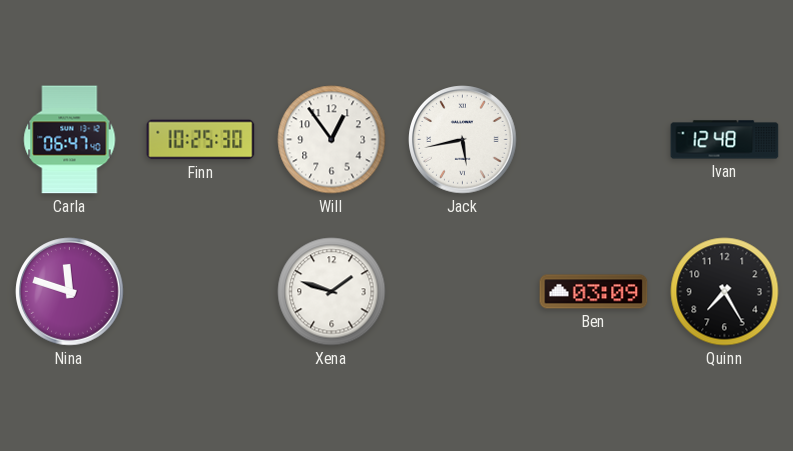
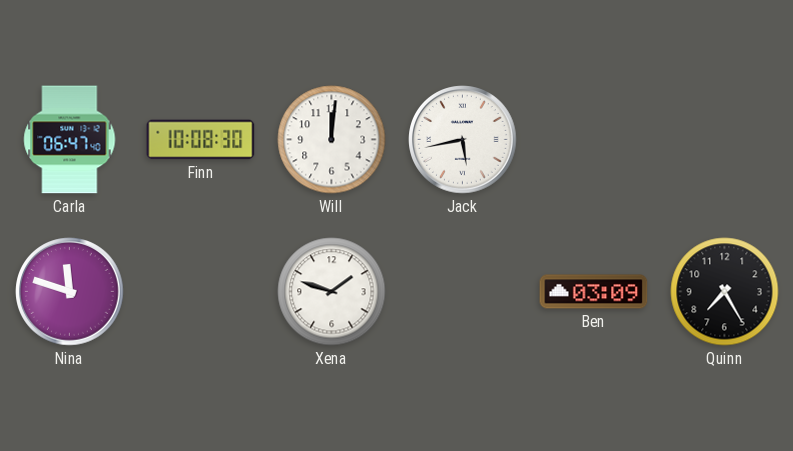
Finn: 10:25 -> 10:08 (201, 140)
Will: 12:54 -> 12:01 (332, 140)
Ivan: 12:48 -> none (725, 140)
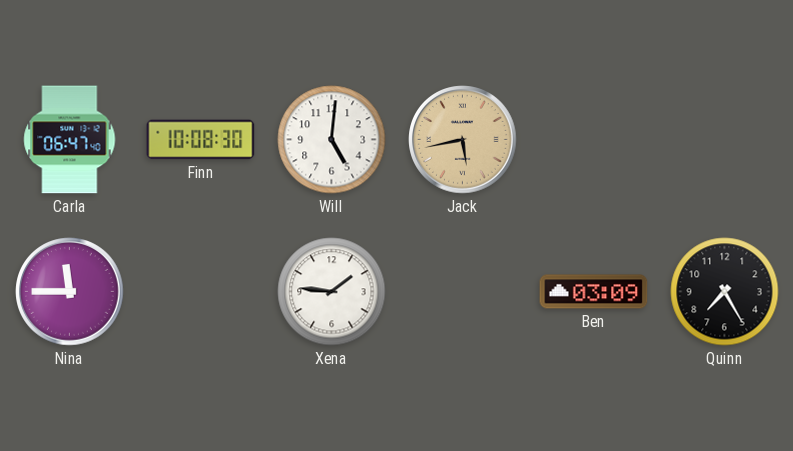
Will: 12:01 -> 5:01 (332, 140)
Jack dial: white -> champagne (463, 140)
Nina: 11:48 -> 11:45 (70, 292)
Xena: 1:48 -> 1:46 (332, 292)
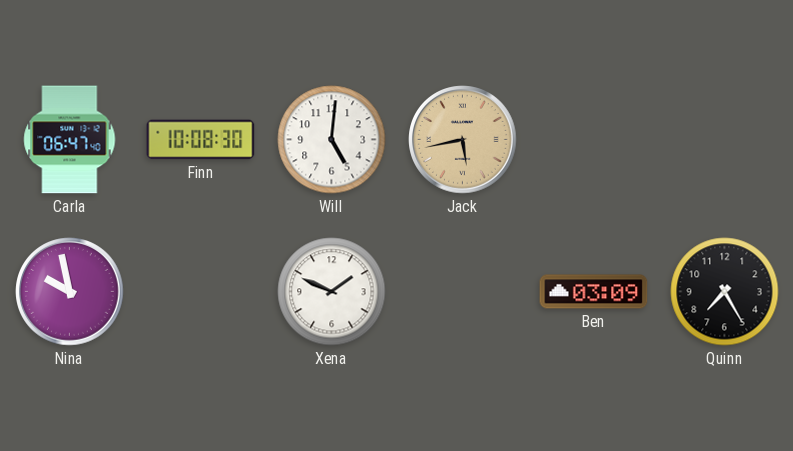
Nina: 11:45 -> 9:58 (70, 292)
Xena: 1:46 -> 1:49 (332, 292)
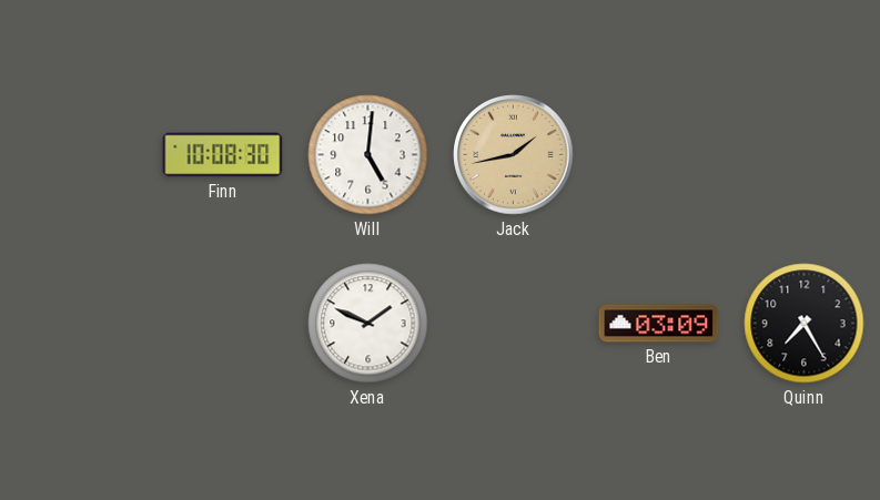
Carla: 06:47 -> none (70, 140)
Jack: 5:43 -> 1:43 (514, 155)
Nina: 9:58 -> none (70, 292)
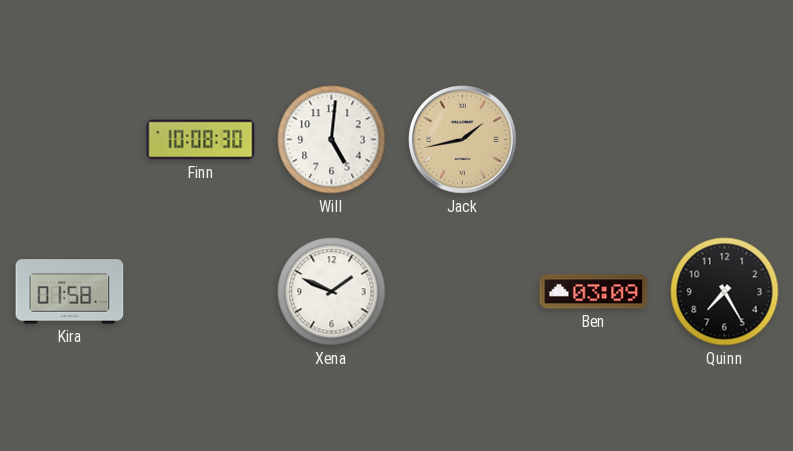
Kira: none -> 01:58 (70, 292)
